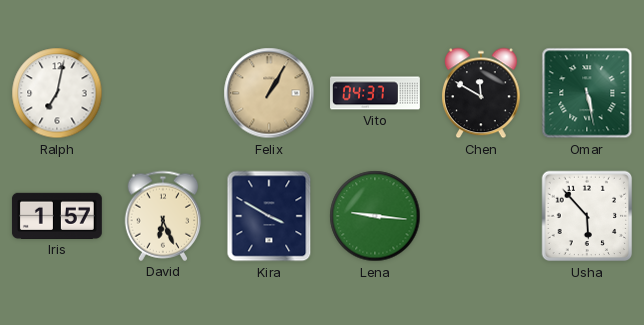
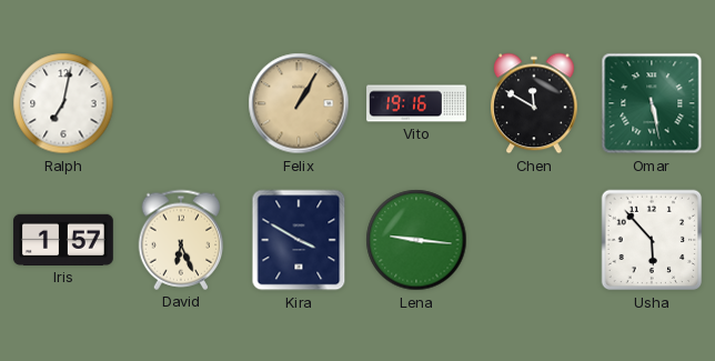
Vito: 04:37 -> 19:16 (416, 103)
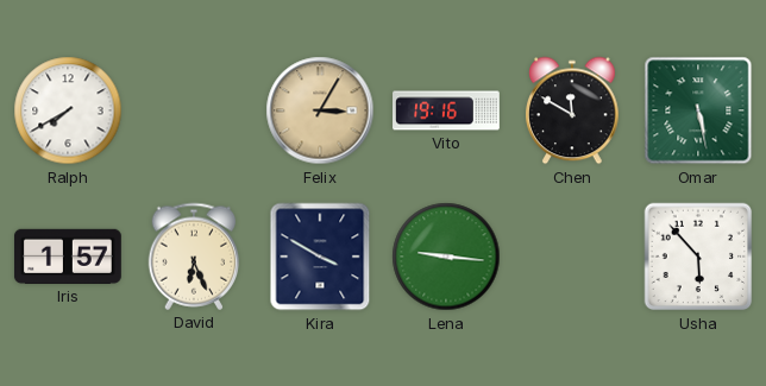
Ralph: 7:02 -> 7:40 (68, 110)
Felix: 1:05 -> 3:05 (320, 110)
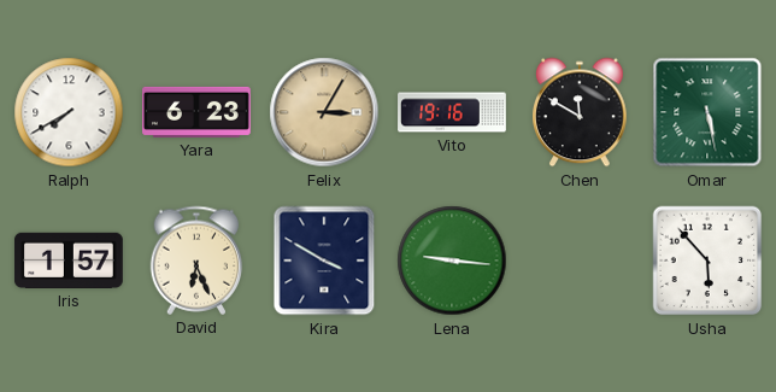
Yara: none -> 6:23 (198, 112)
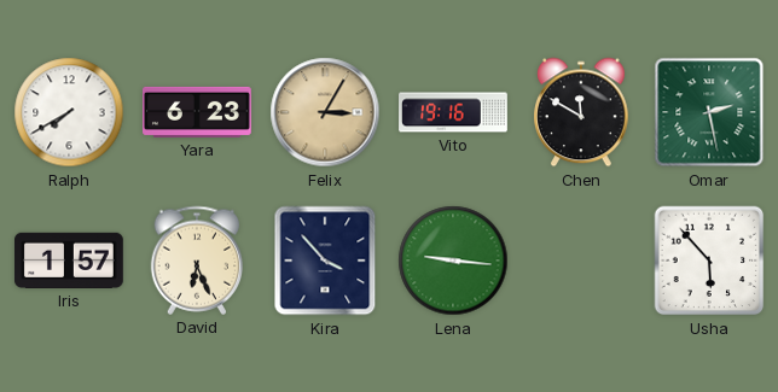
Omar: 5:28 -> 2:28 (709, 112)
Kira: 3:50 -> 3:53 (325, 261)
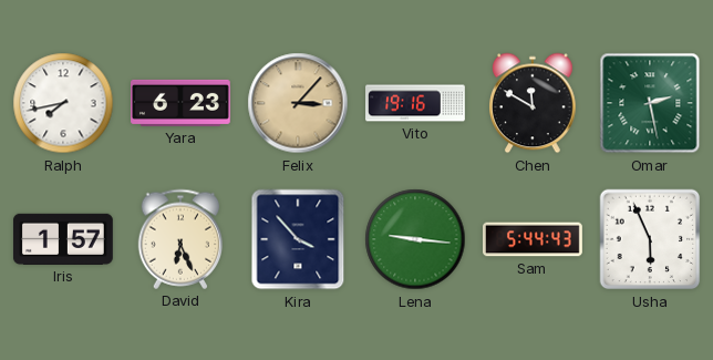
Ralph: 7:40 -> 7:43 (63, 103)
Felix: 3:05 -> 3:07 (298, 103)
Sam: none -> 5:44 (534, 239)
Usha: 5:53 -> 5:56 (650, 239)
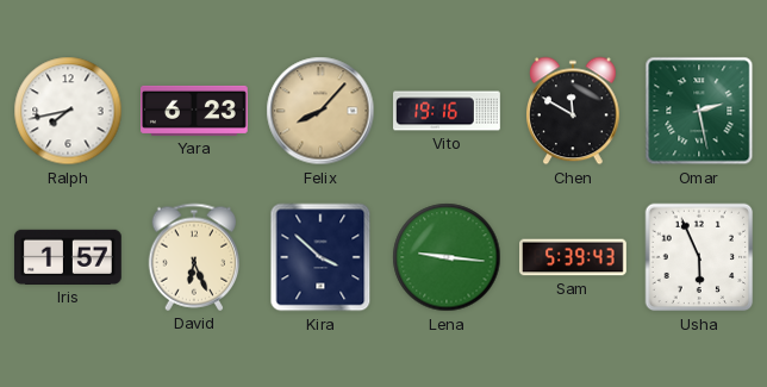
Felix: 3:07 -> 8:07 (320, 111)
Kira: 3:53 -> 3:52 (320, 257)
Sam: 5:44 -> 5:39 (574, 257)
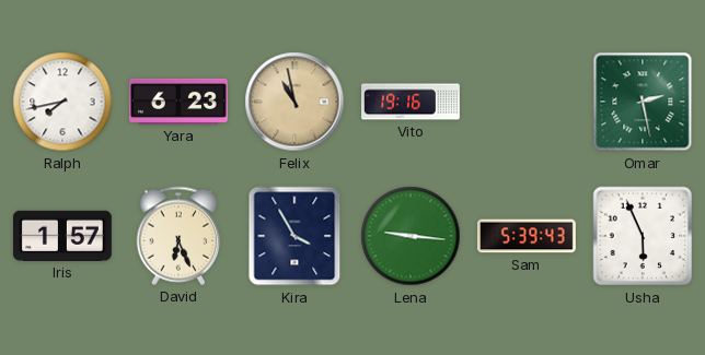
Felix: 8:07 -> 10:58 (294, 102)
Chen: 11:50 -> none (574, 111)
Kira: 3:52 -> 3:55 (294, 236)
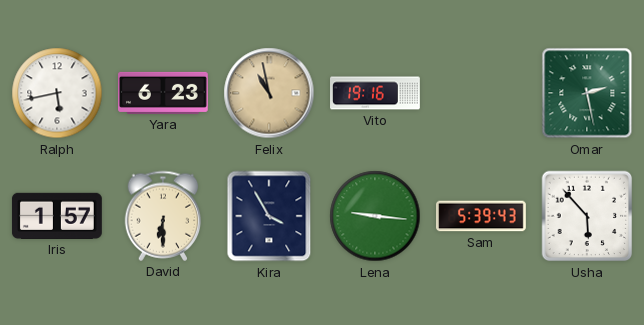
Ralph: 7:43 -> 5:43 (57, 93)
David: 6:26 -> 6:30 (163, 216)
Usha: 5:56 -> 5:53 (587, 216)
